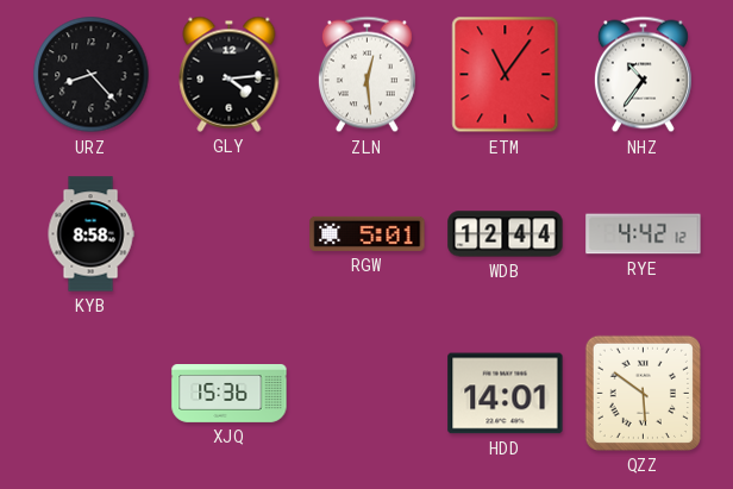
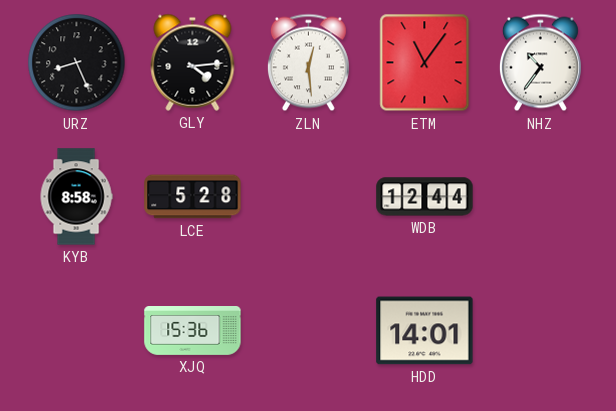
URZ: 8:23 -> 8:26 (77, 63)
LCE: none -> 5:28 (193, 197)
RGW: 5:01 -> none (368, 233)
RYE: 4:42 -> none (644, 234)
QZZ: 5:51 -> none (643, 393)
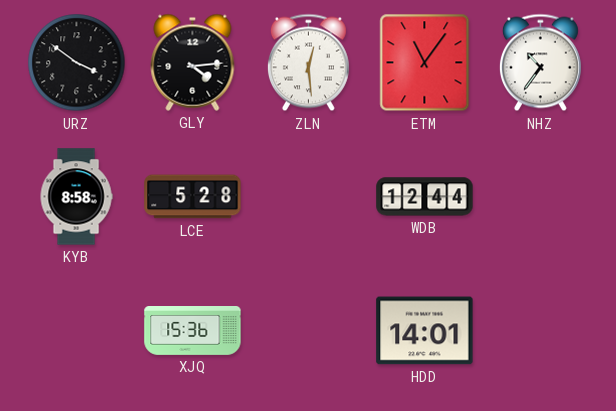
URZ: 8:26 -> 3:51 (77, 63)
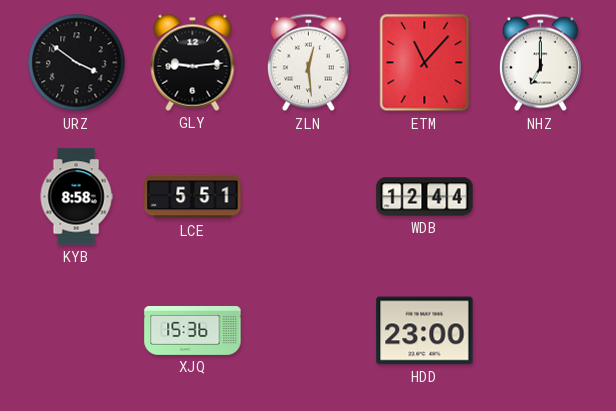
GLY: 4:14 -> 9:14 (193, 62)
ETM: 11:06 -> 11:07 (425, 63)
NHZ: 10:36 -> 7:00 (540, 63)
LCE: 5:28 -> 5:51 (193, 197)
HDD: 14:01 -> 23:00 (425, 331)
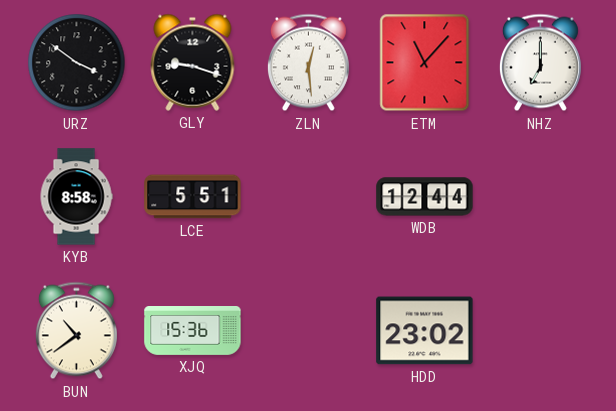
GLY: 9:14 -> 9:18 (193, 62)
BUN: none -> 10:39 (76, 331)
HDD: 23:00 -> 23:02 (425, 331)
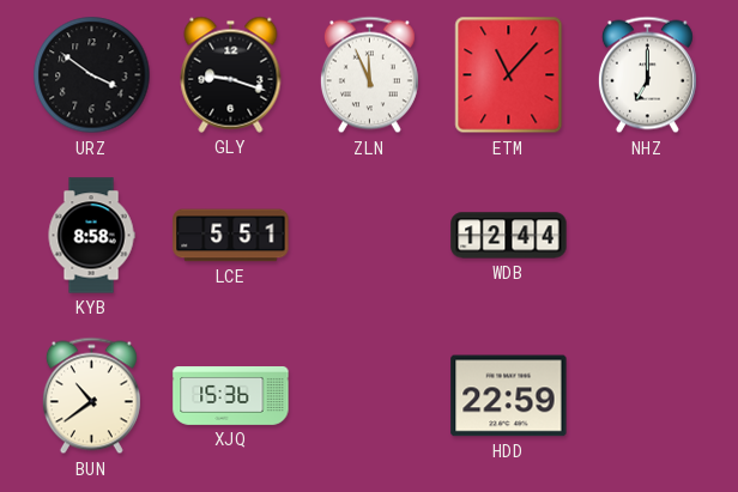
ZLN: 12:29 -> 11:56 (369, 75)
HDD: 23:02 -> 22:59 (509, 396)
